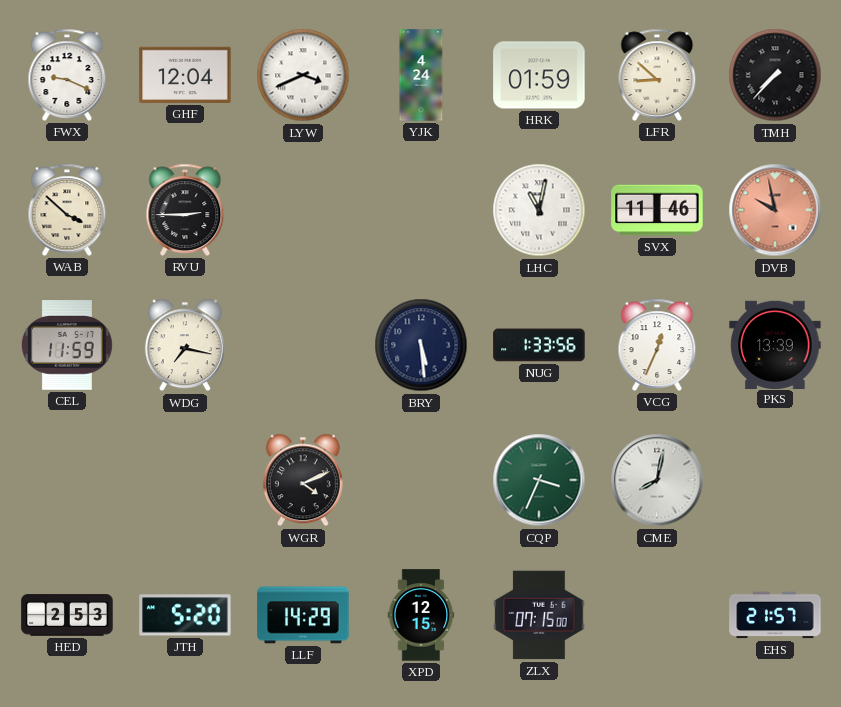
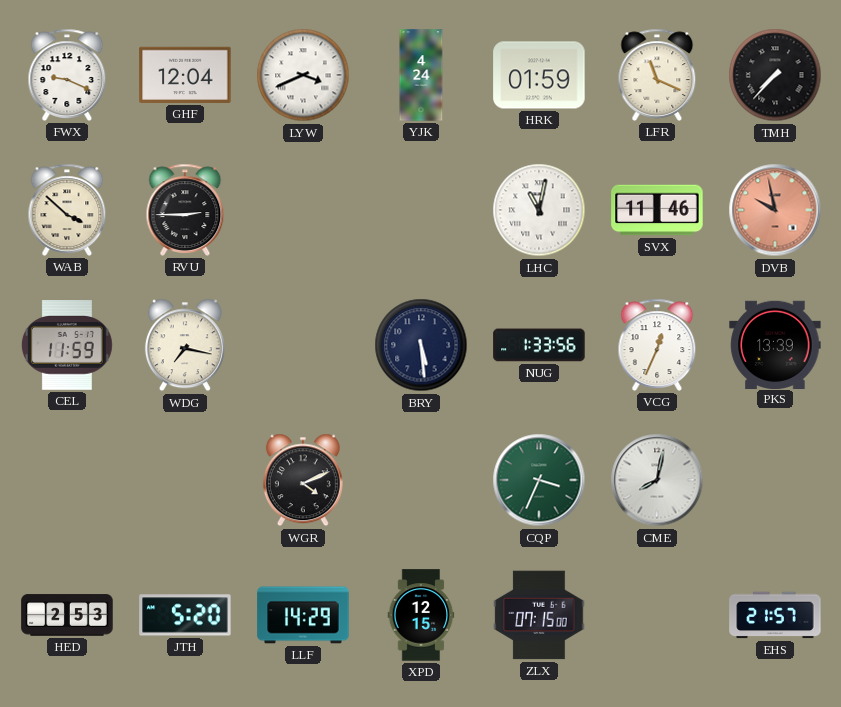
LFR: 8:52 -> 11:19 (657, 75)
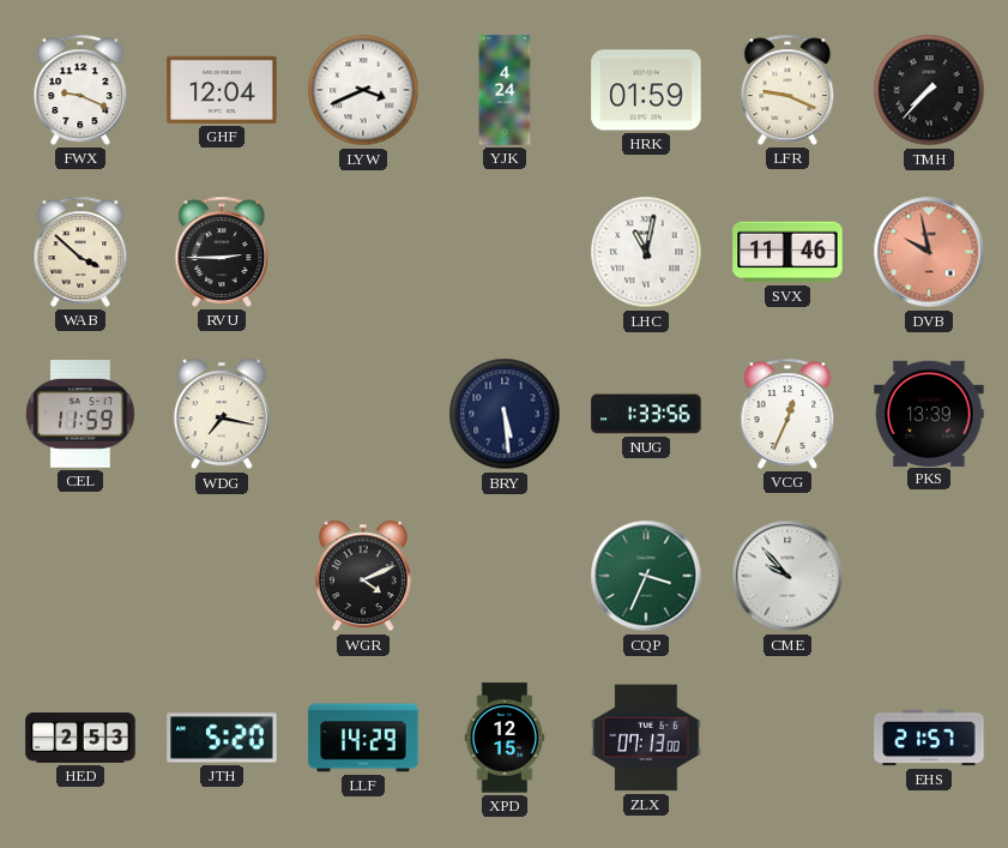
LFR: 11:19 -> 9:19 (787, 90)
CME: 8:02 -> 9:53 (787, 576)
ZLX: 07:15 -> 07:13 (646, 738)
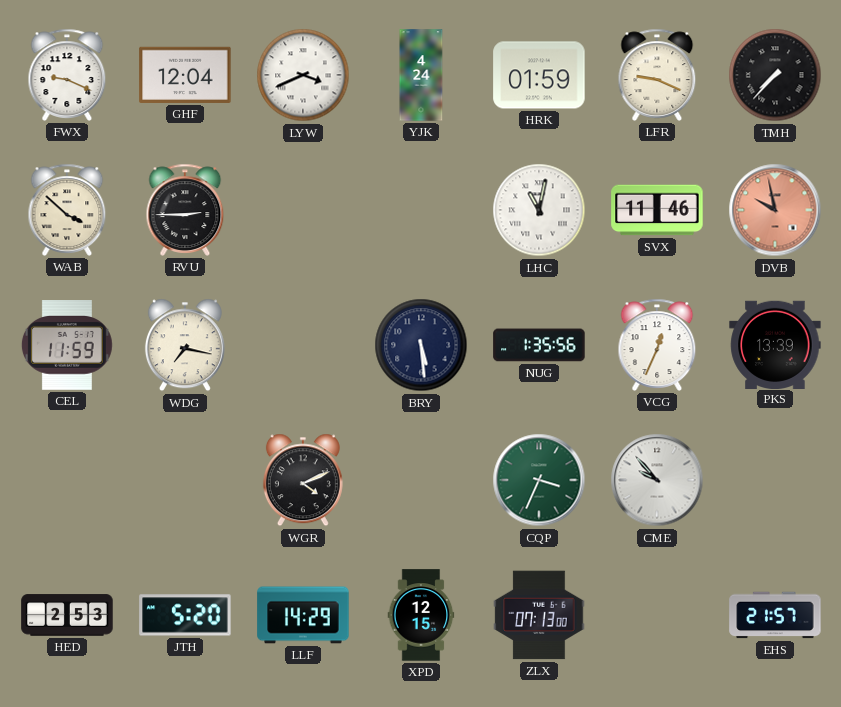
NUG: 1:33 -> 1:35 (539, 345)
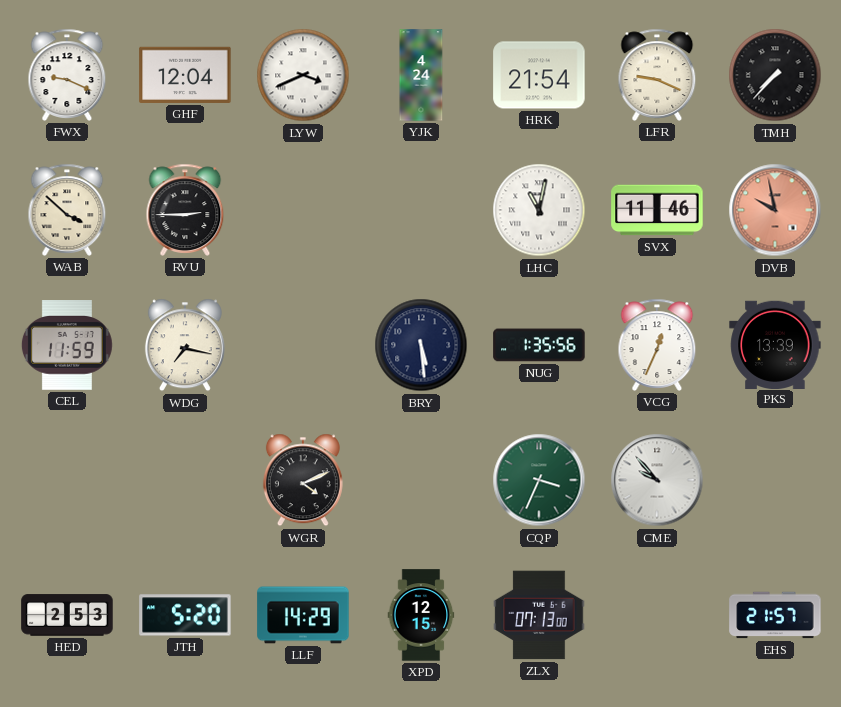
HRK: 01:59 -> 21:54 (539, 75)
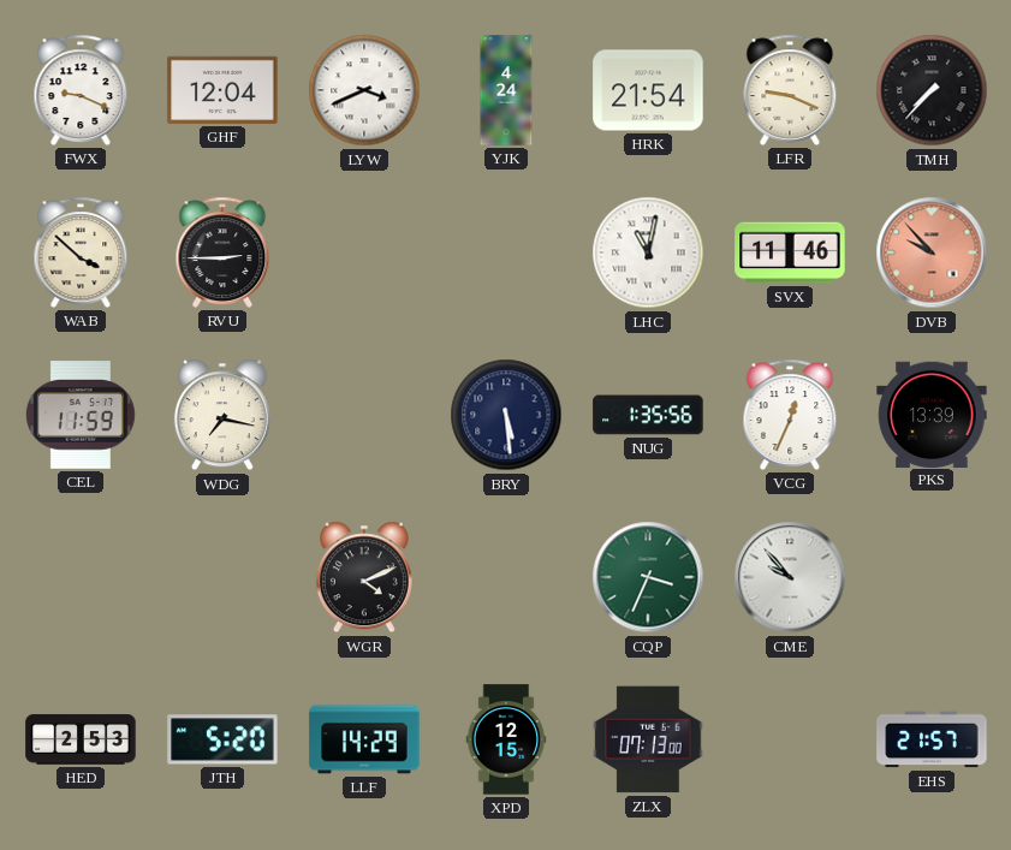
DVB: 9:58 -> 9:53 (932, 252)
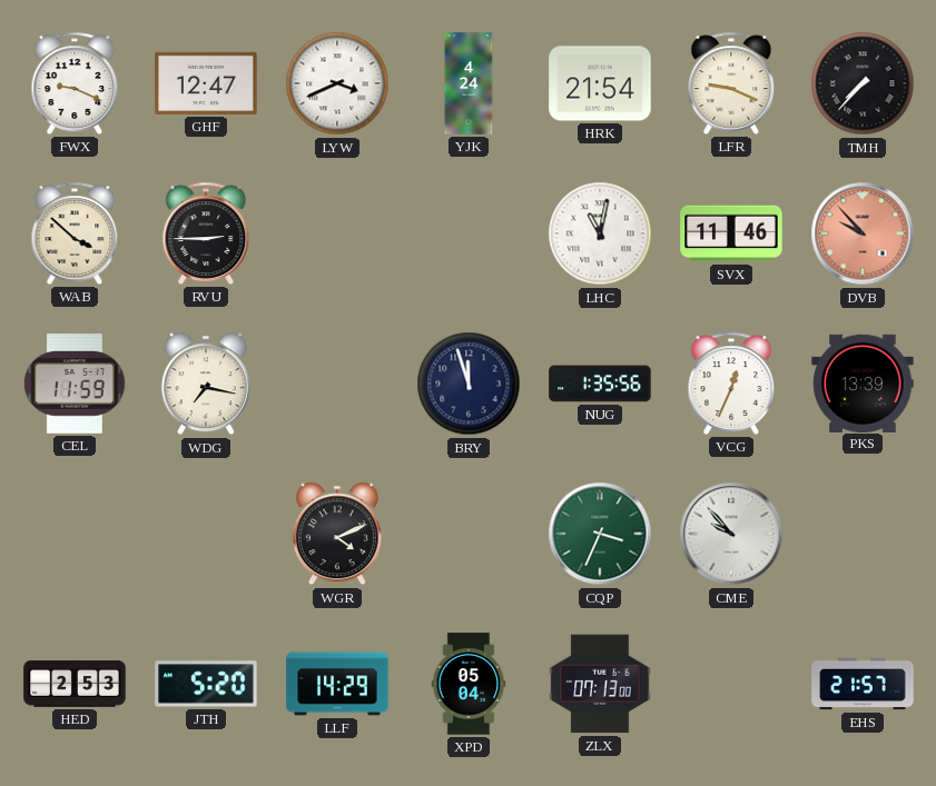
GHF: 12:04 -> 12:47 (206, 83)
BRY: 5:29 -> 11:57 (469, 384)
XPD: 12:15 -> 05:04 (469, 684)
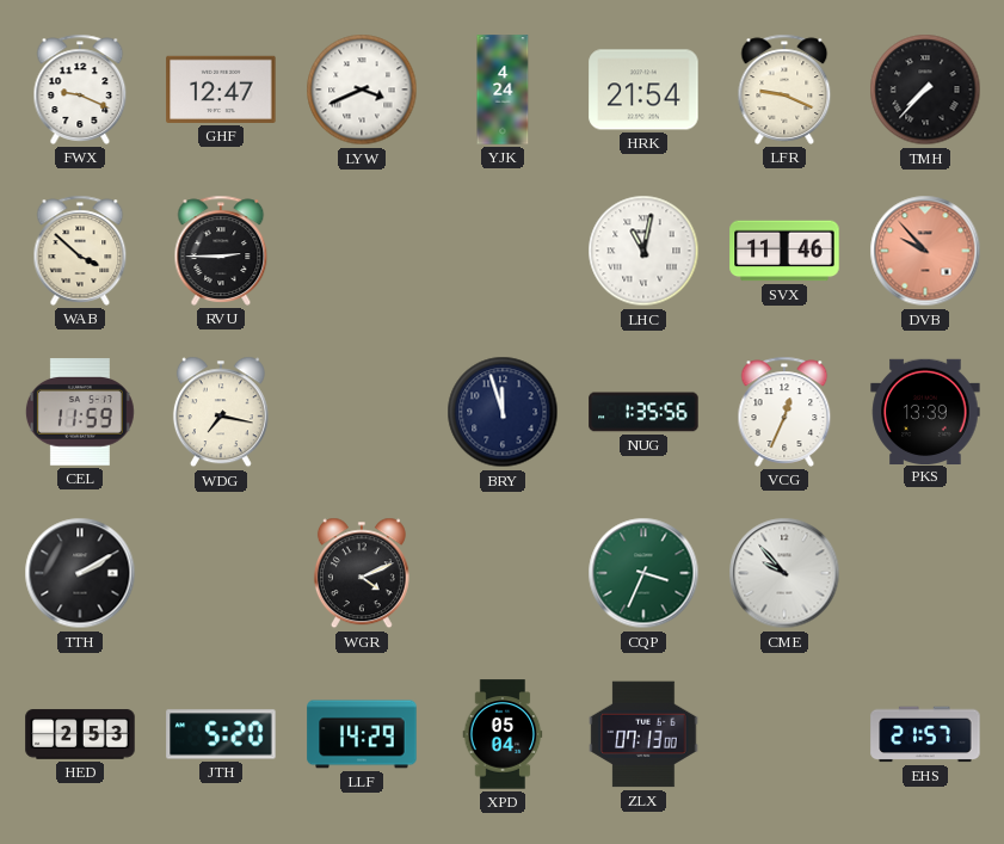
TTH: none -> 2:10 (80, 573)
